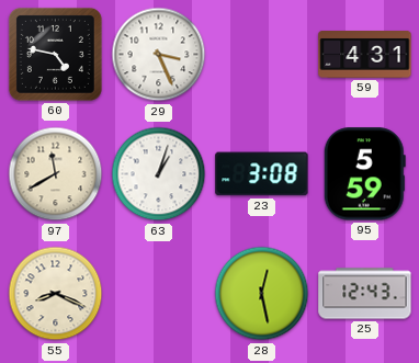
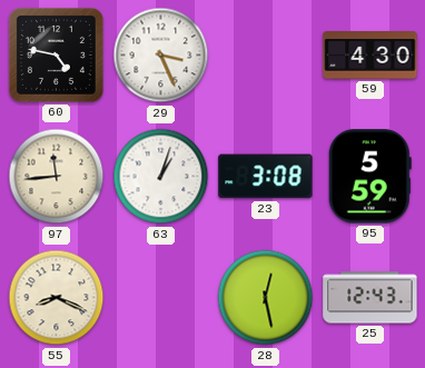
59: 4:31 -> 4:30 (370, 56)
97: 11:40 -> 11:44 (57, 177)
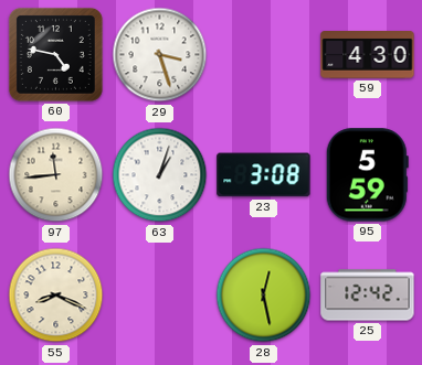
29: 3:26 -> 3:27 (160, 55)
25: 12:43 -> 12:42 (368, 296)
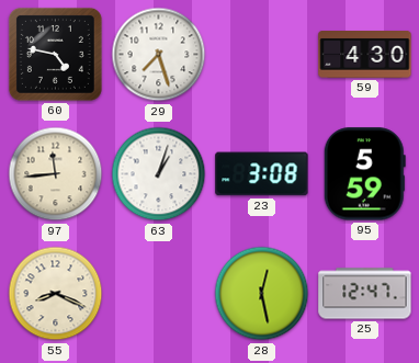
29: 3:27 -> 7:27 (159, 55)
25: 12:42 -> 12:47 (365, 294)
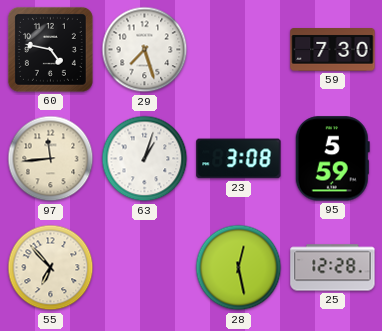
59: 4:30 -> 7:30 (333, 50)
55: 8:19 -> 6:53 (51, 268)
25: 12:47 -> 12:28 (333, 268)
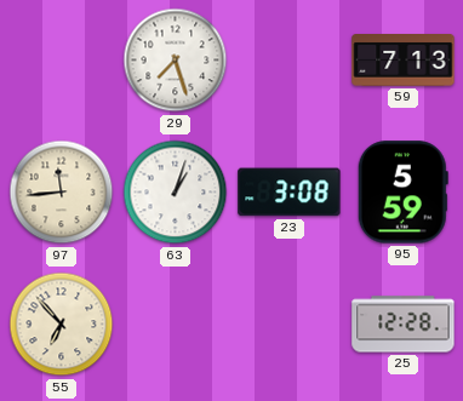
60: 4:47 -> none (50, 49)
59: 7:30 -> 7:13 (404, 61)
28: 12:28 -> none (239, 268)
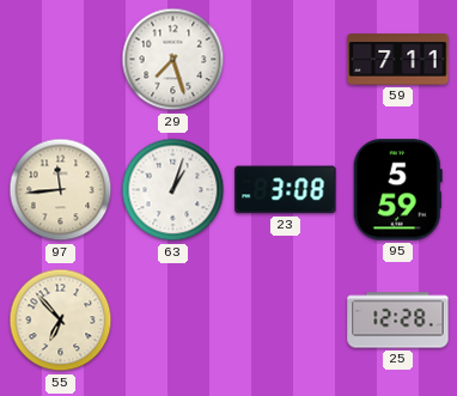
59: 7:13 -> 7:11 (398, 60)
